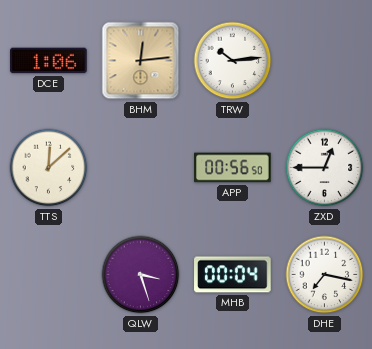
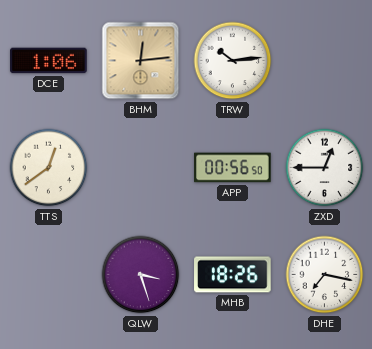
TTS: 12:08 -> 12:39 (49, 168)
MHB: 00:04 -> 18:26 (233, 275)
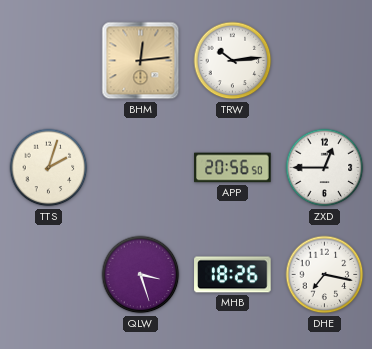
DCE: 1:06 -> none (49, 61)
TTS: 12:39 -> 2:03 (49, 168)
APP: 00:56 -> 20:56 (233, 168)
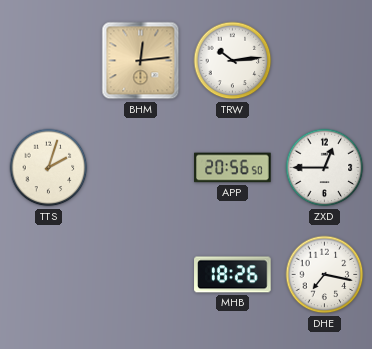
QLW: 3:27 -> none (141, 275)
